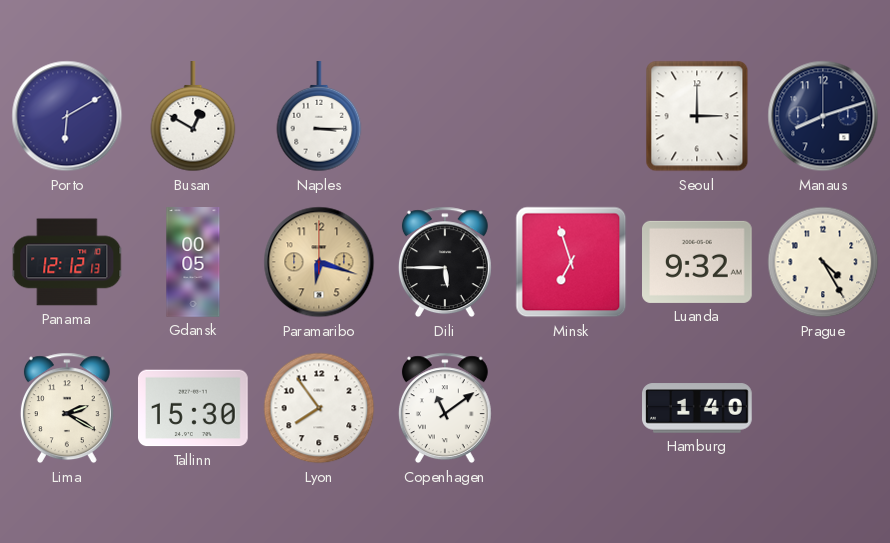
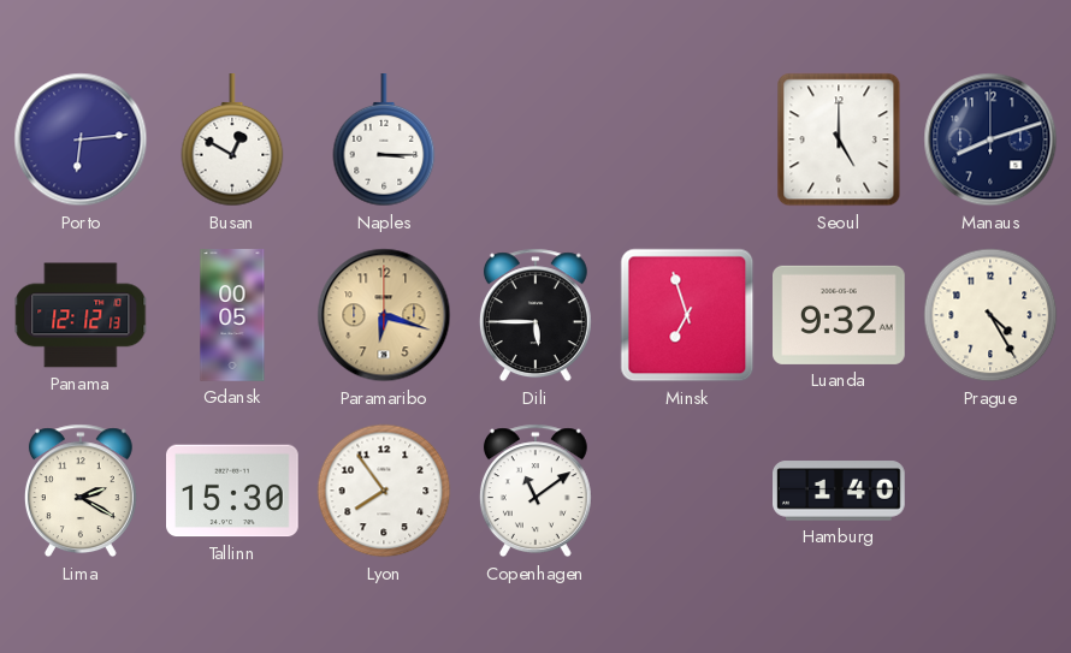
Porto: 6:10 -> 6:14 (81, 139)
Seoul: 3:00 -> 5:00 (839, 139)
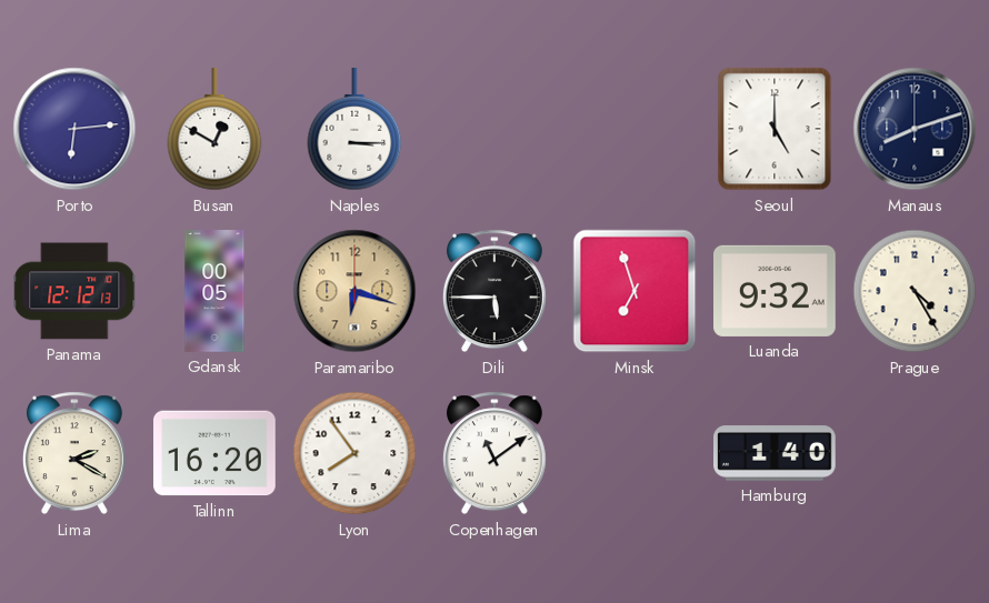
Tallinn: 15:30 -> 16:20 (216, 453)
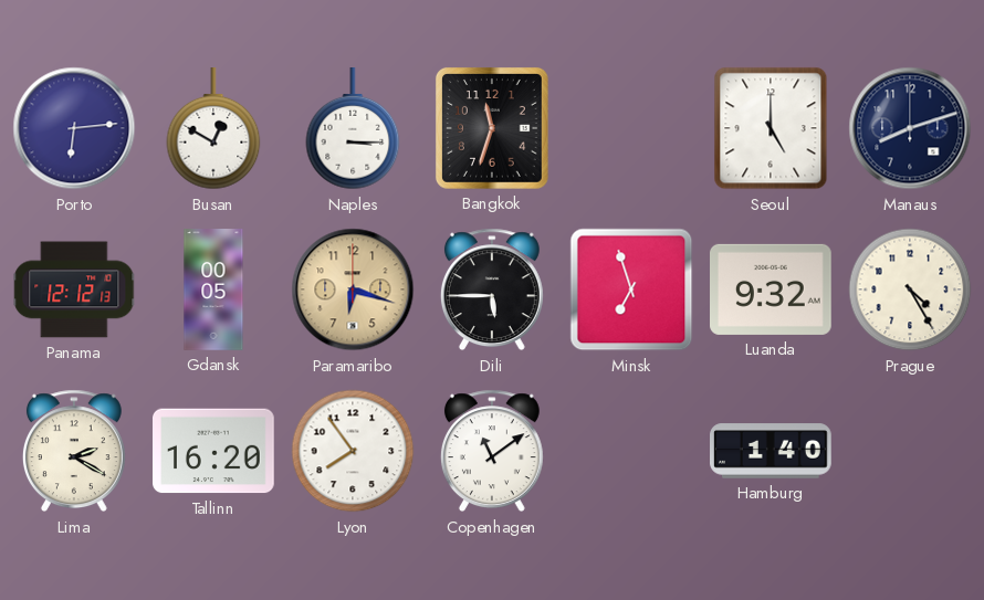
Bangkok: none -> 11:33 (492, 128)
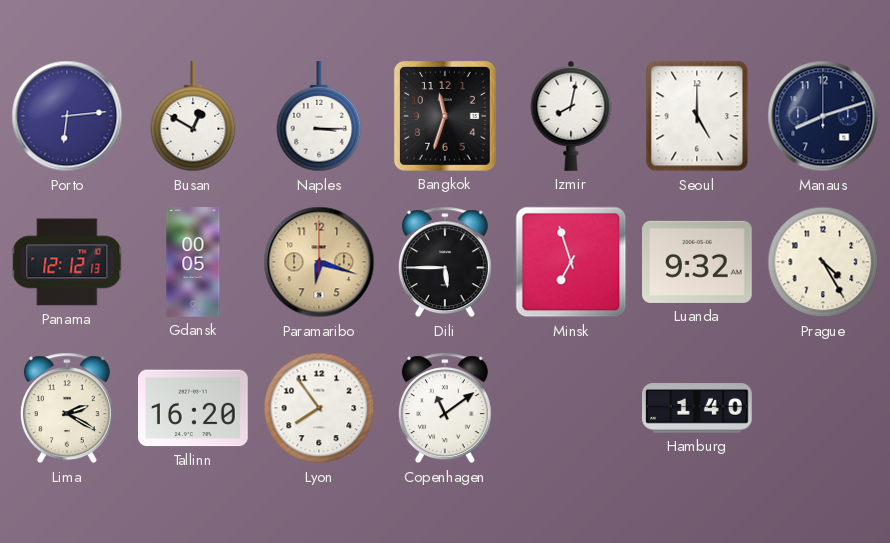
Izmir: none -> 8:02 (571, 116)
